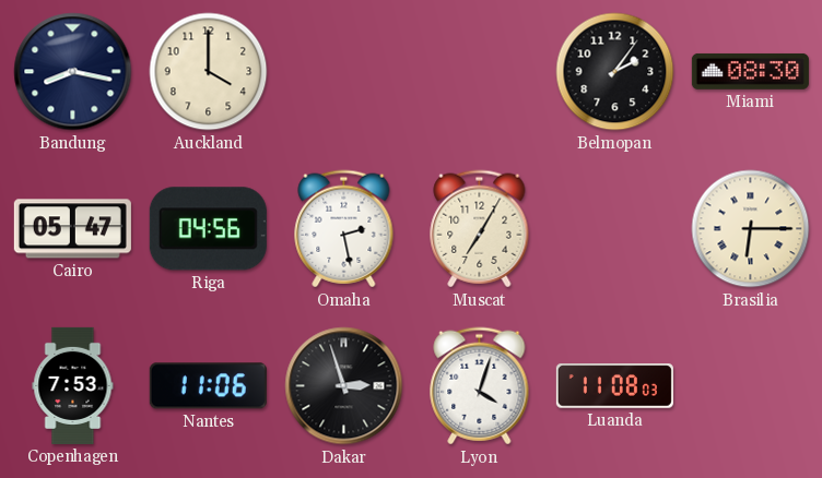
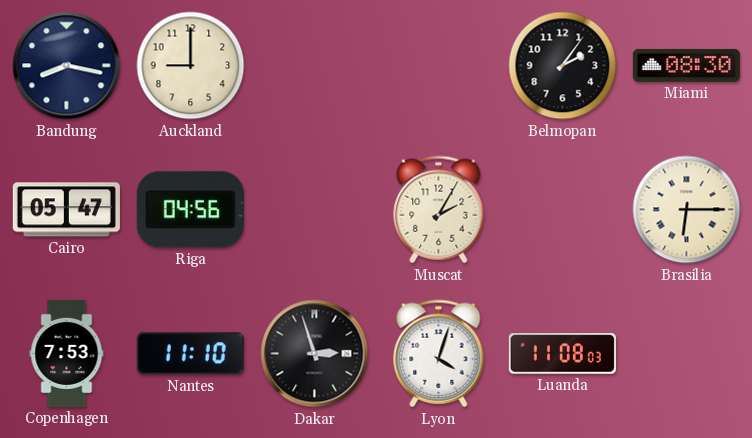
Auckland: 4:00 -> 9:00 (191, 66)
Omaha: 2:28 -> none (344, 229)
Muscat: 7:05 -> 2:05 (439, 210)
Nantes: 11:06 -> 11:10 (190, 354)
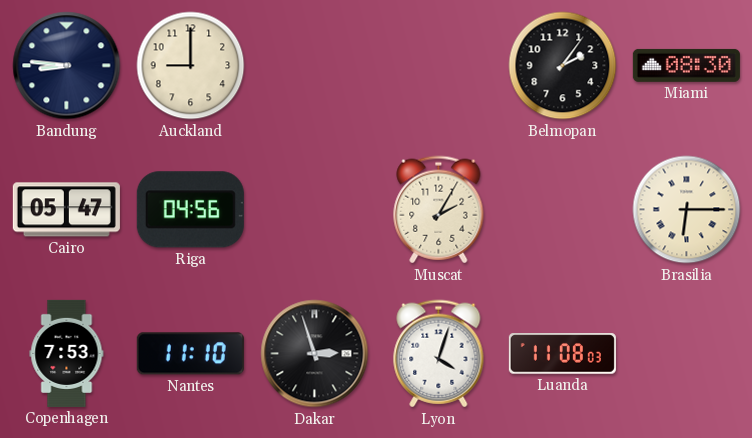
Bandung: 8:17 -> 8:46 (67, 66)
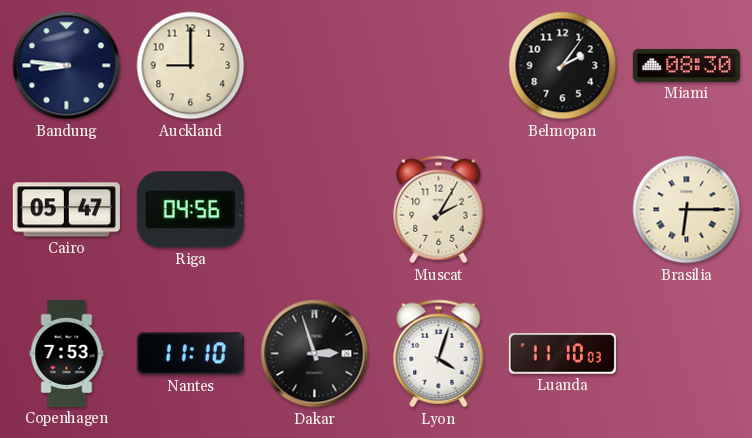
Luanda: 11:08 -> 11:10 (562, 354)
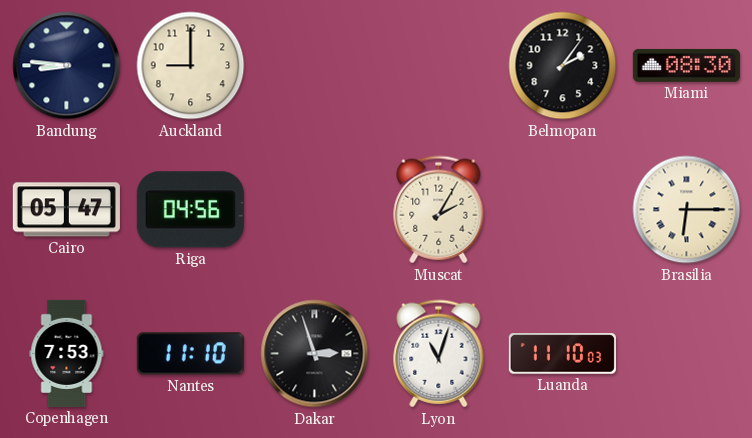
Lyon: 4:03 -> 11:03 (439, 354)
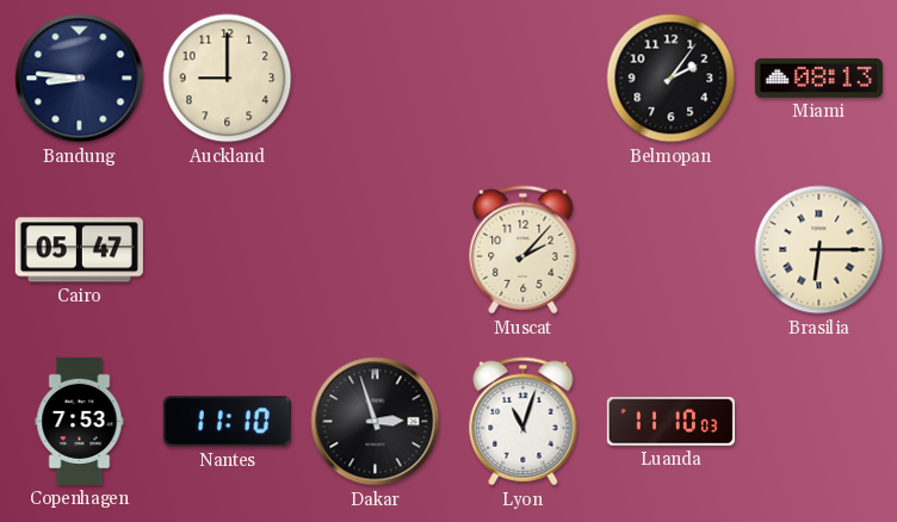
Miami: 08:30 -> 08:13 (818, 77)
Riga: 04:56 -> none (190, 210)
Muscat: 2:05 -> 2:07 (524, 250)
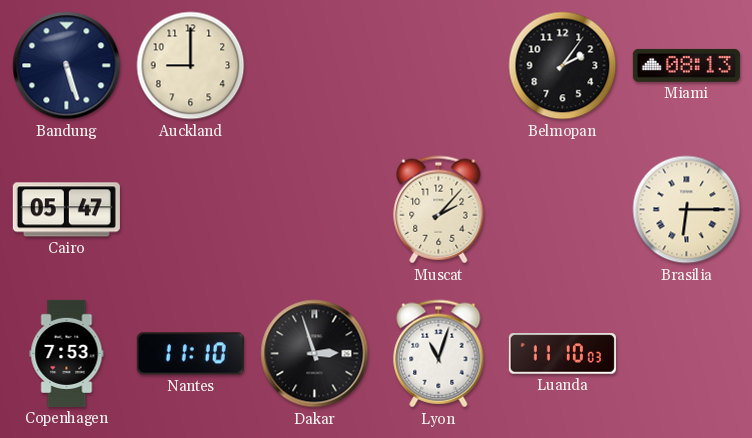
Bandung: 8:46 -> 5:27 (67, 66)
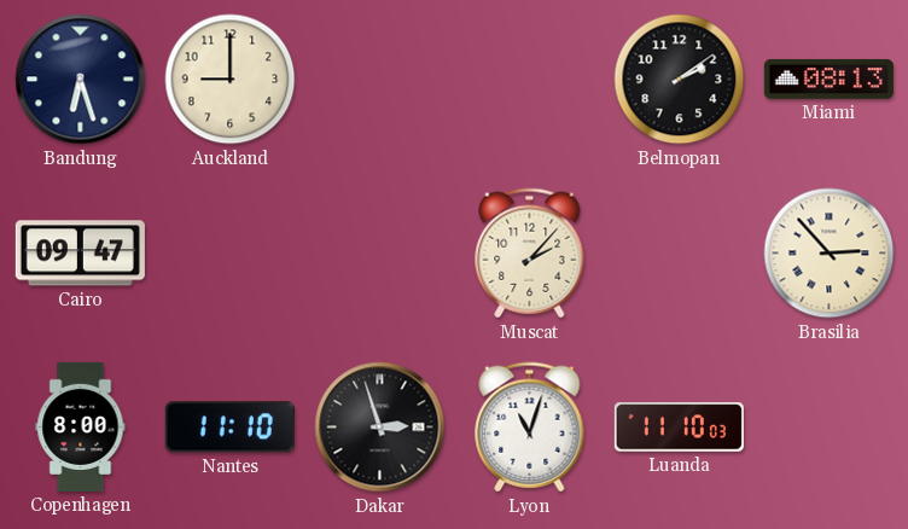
Bandung: 5:27 -> 6:27 (81, 80)
Belmopan: 2:06 -> 2:09 (680, 80)
Cairo: 05:47 -> 09:47 (80, 254)
Brasilia: 6:15 -> 2:53 (830, 254)
Copenhagen: 7:53 -> 8:00 (81, 426)
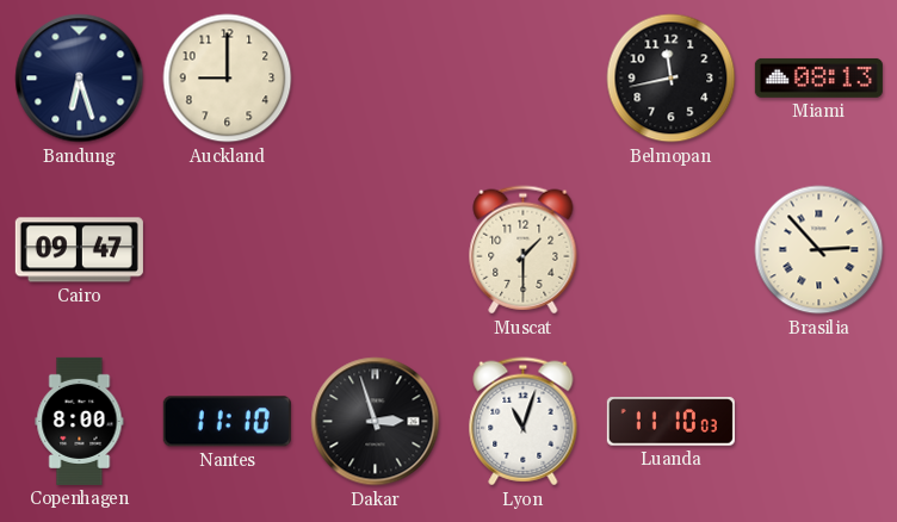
Belmopan: 2:09 -> 11:43 (672, 79)
Muscat: 2:07 -> 1:30 (524, 250)
